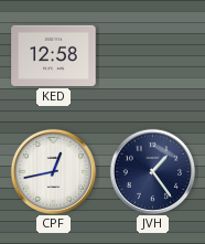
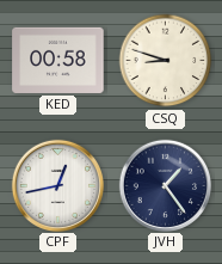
KED: 12:58 -> 00:58 (58, 60)
CSQ: none -> 8:48 (166, 61)
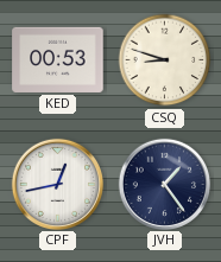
KED: 00:58 -> 00:53 (58, 59)
